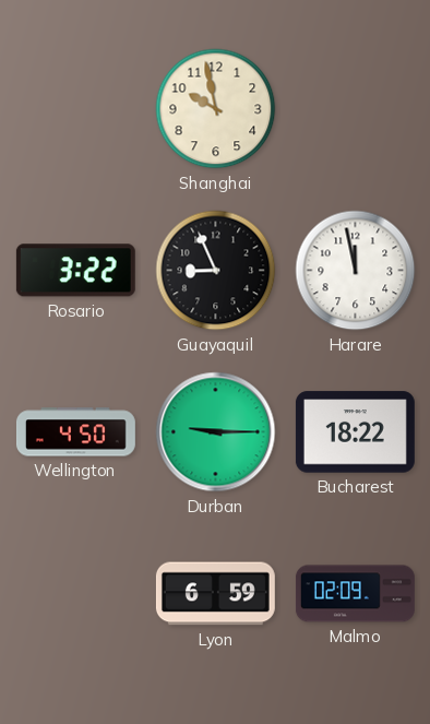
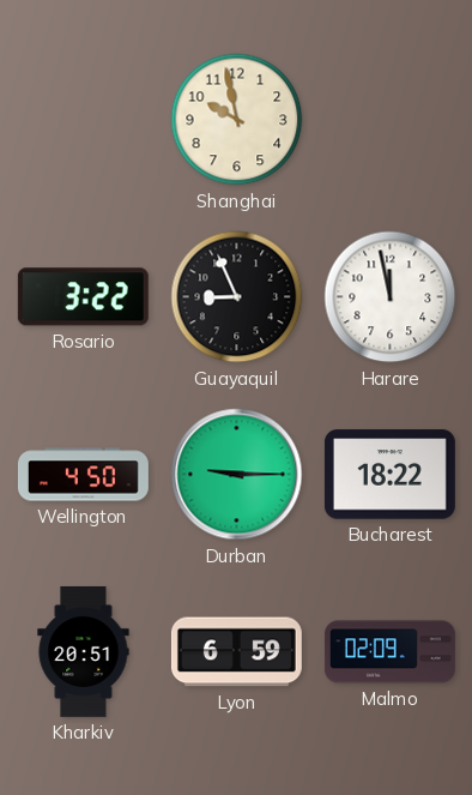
Kharkiv: none -> 20:51 (84, 651)
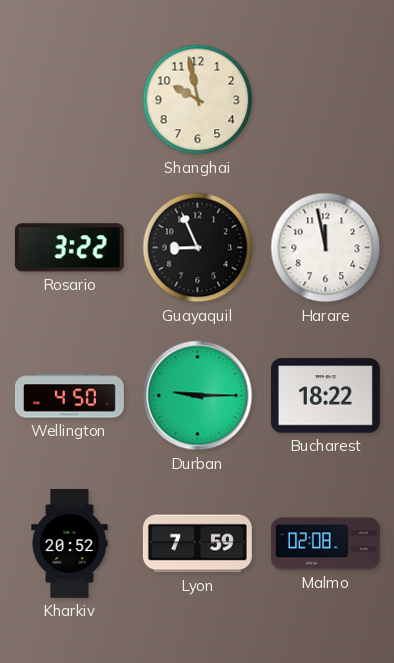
Kharkiv: 20:51 -> 20:52 (70, 543)
Lyon: 6:59 -> 7:59 (197, 544)
Malmo: 02:09 -> 02:08 (325, 544)
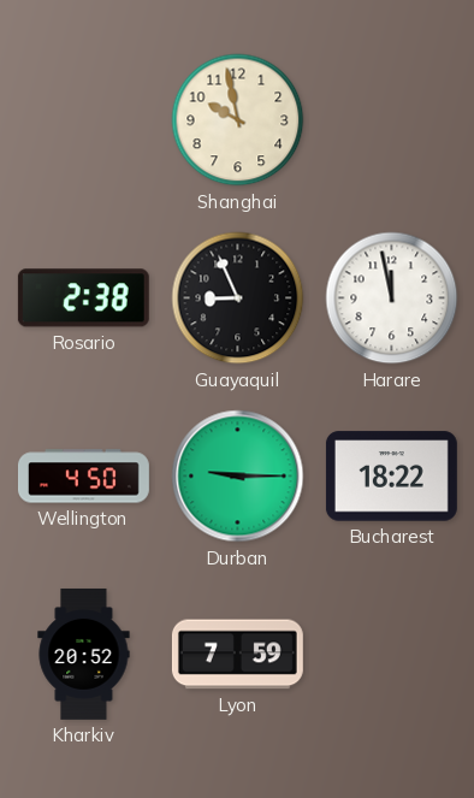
Rosario: 3:22 -> 2:38 (83, 298)
Malmo: 02:08 -> none (325, 544)
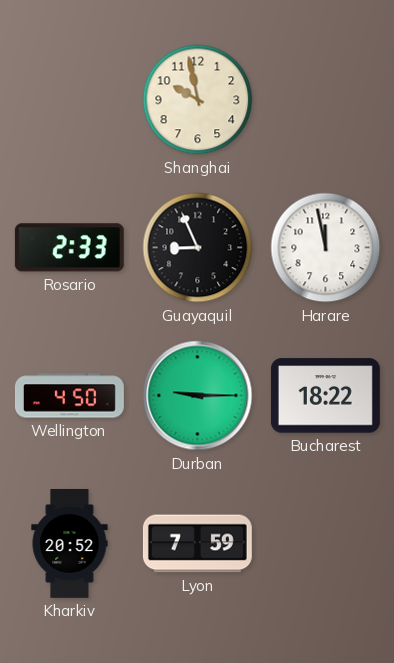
Rosario: 2:38 -> 2:33 (69, 248)
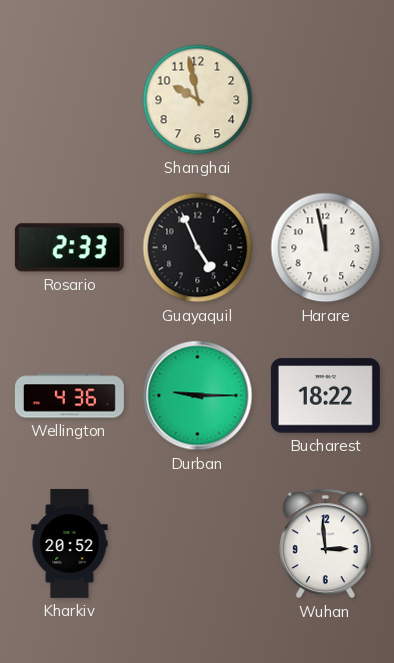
Guayaquil: 8:56 -> 4:56 (198, 248)
Wellington: 4:50 -> 4:36 (69, 396)
Lyon: 7:59 -> none (197, 544)
Wuhan: none -> 2:59 (325, 544)
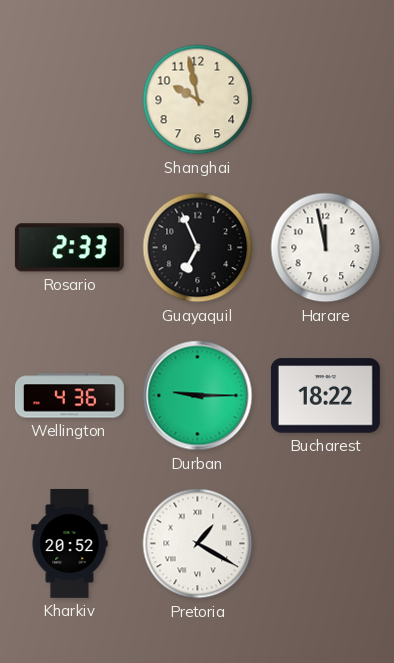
Guayaquil: 4:56 -> 6:56 (198, 248)
Pretoria: none -> 1:20 (198, 544)
Wuhan: 2:59 -> none (325, 544)
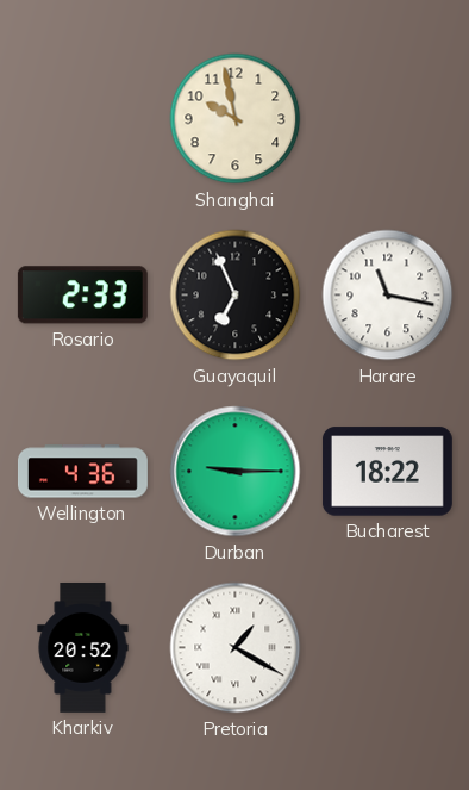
Harare: 11:58 -> 11:17 (388, 296)
